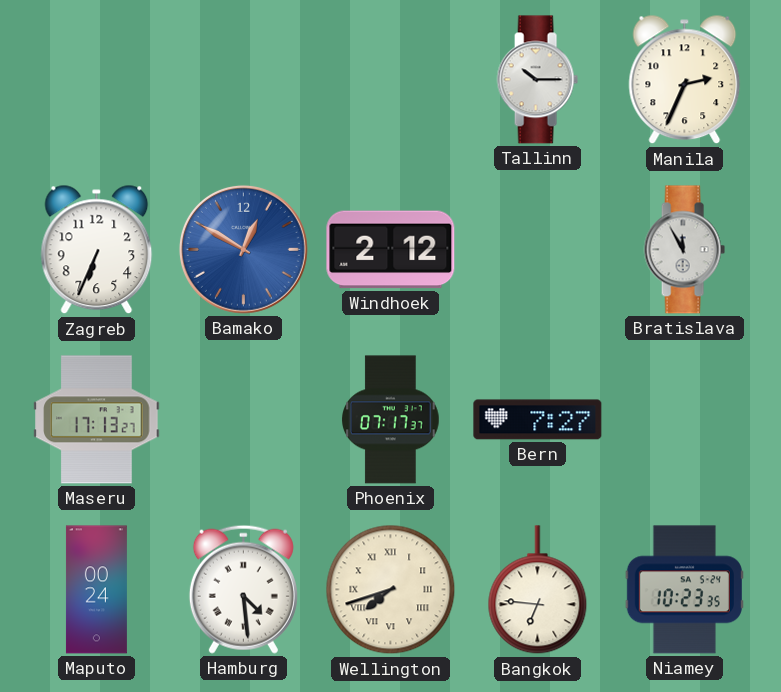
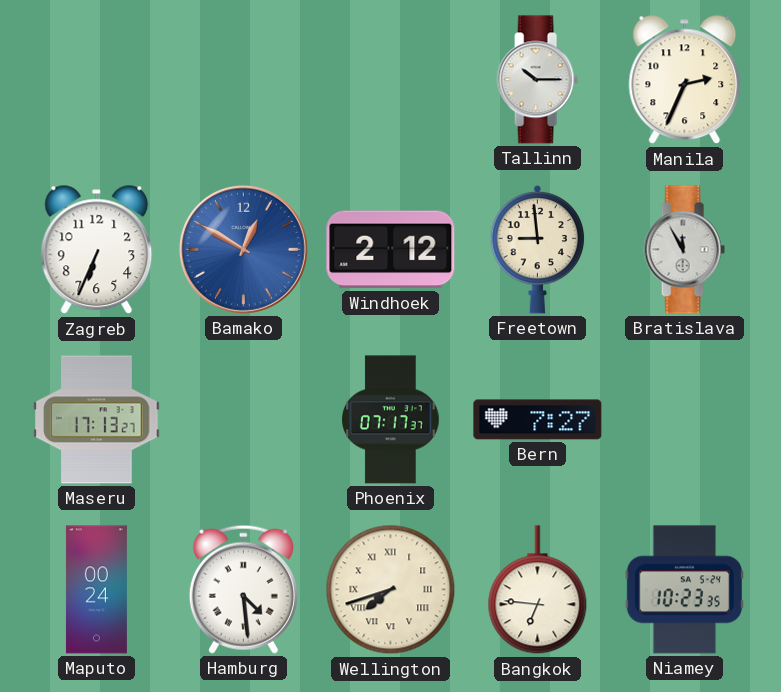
Freetown: none -> 8:59 (538, 249)
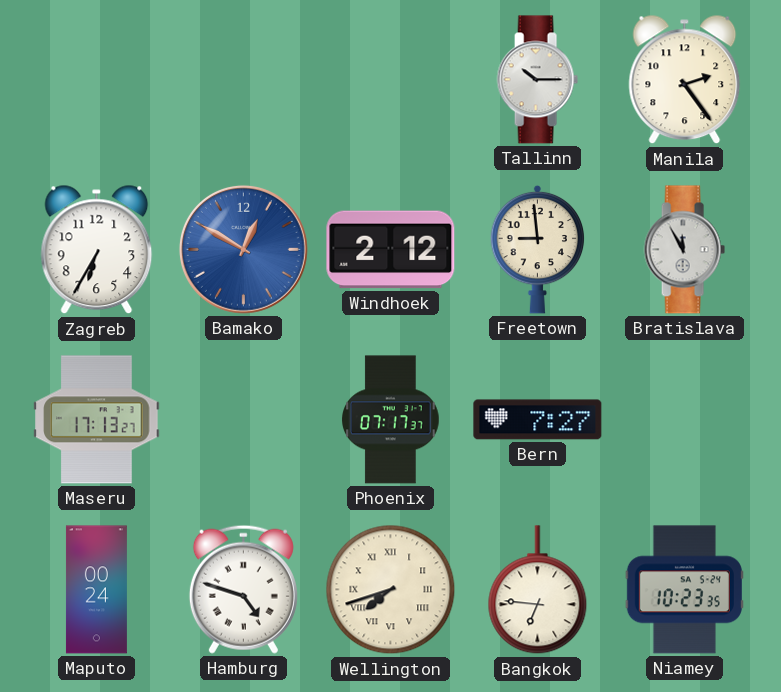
Manila: 2:34 -> 2:24 (685, 80)
Zagreb: 6:34 -> 6:35 (97, 250)
Hamburg: 4:29 -> 4:48 (243, 589)
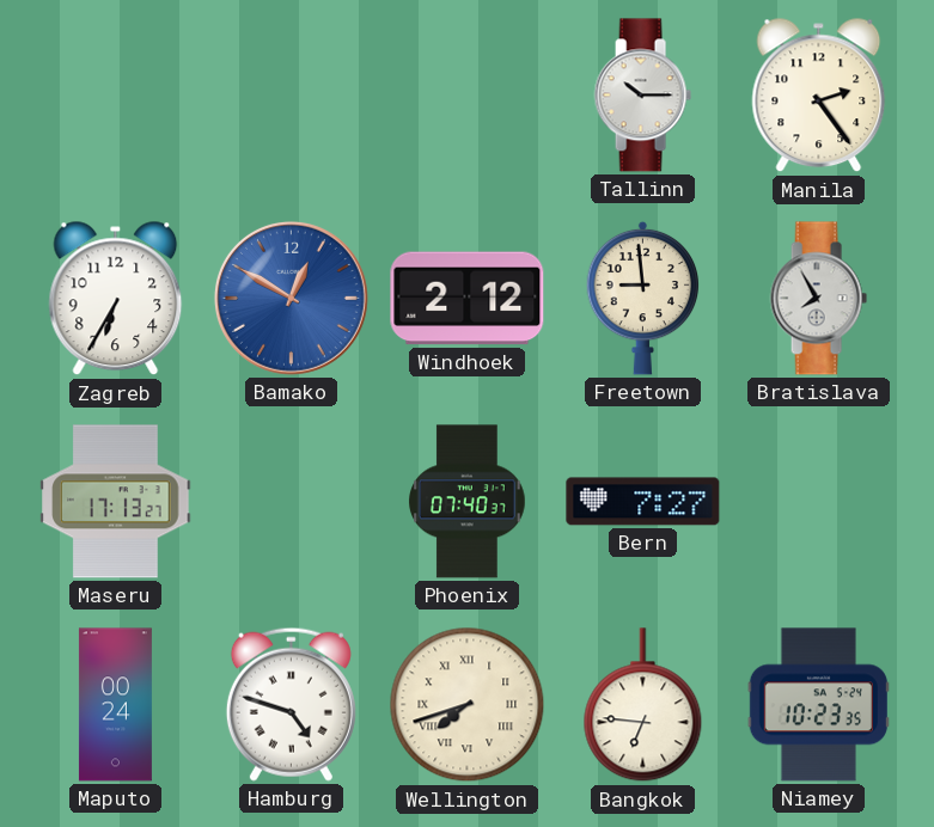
Bratislava: 11:55 -> 7:55 (818, 299)
Phoenix: 07:17 -> 07:40 (468, 502)
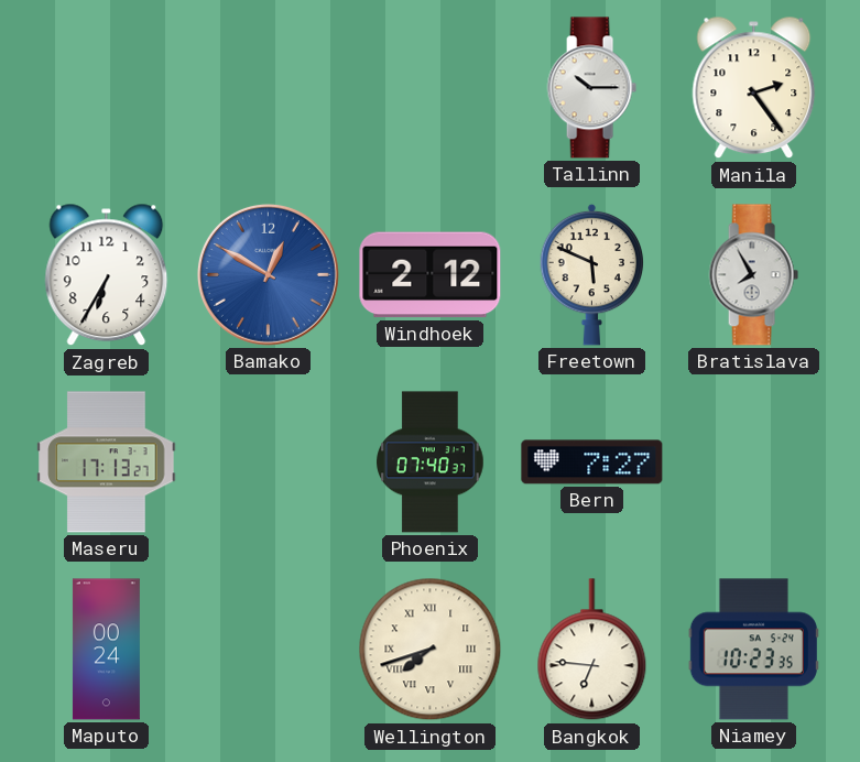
Freetown: 8:59 -> 5:49 (592, 274)
Hamburg: 4:48 -> none (291, 704)
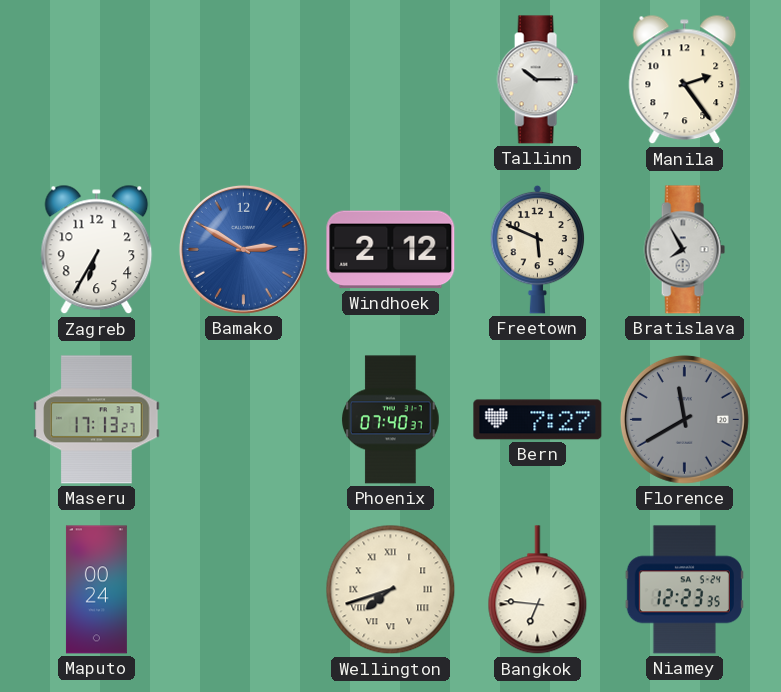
Bamako: 12:50 -> 2:50 (243, 249)
Florence: none -> 11:40 (684, 419)
Niamey: 10:23 -> 12:23 (684, 590)
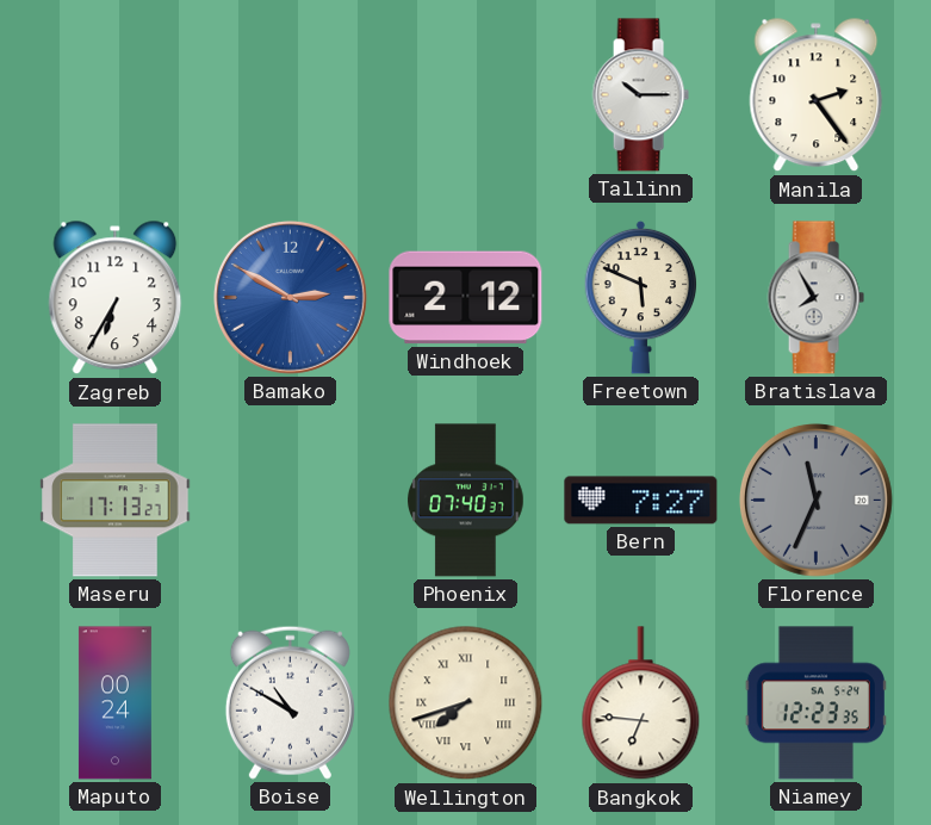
Florence: 11:40 -> 11:34 (815, 500)
Boise: none -> 10:50 (290, 702)
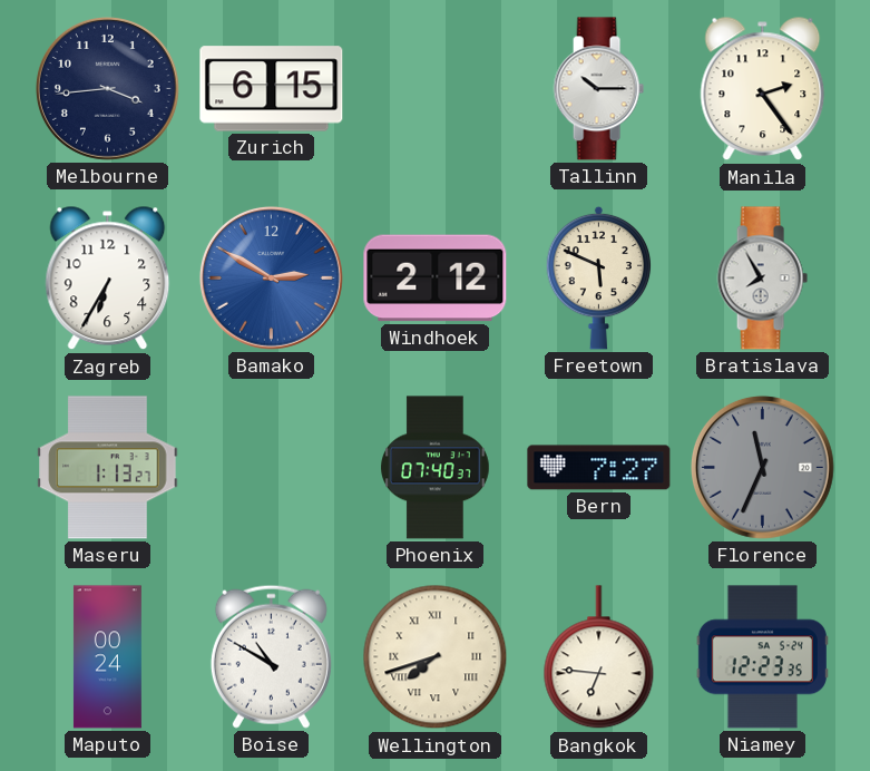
Melbourne: none -> 3:44 (107, 88)
Zurich: none -> 6:15 (272, 89)
Maseru: 17:13 -> 1:13 (108, 468)
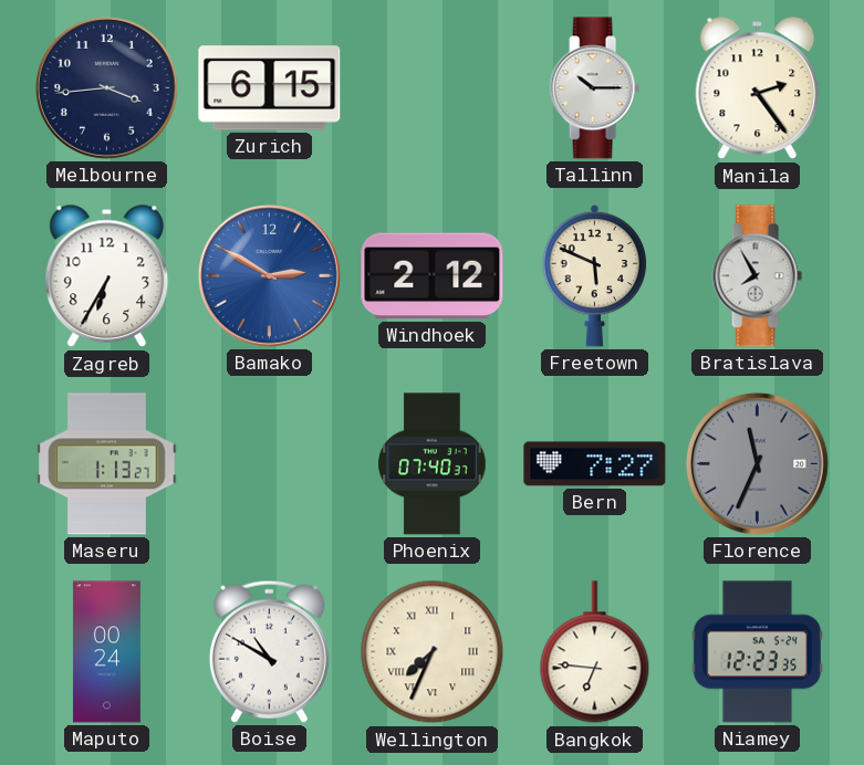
Wellington: 7:42 -> 7:34 (433, 652)
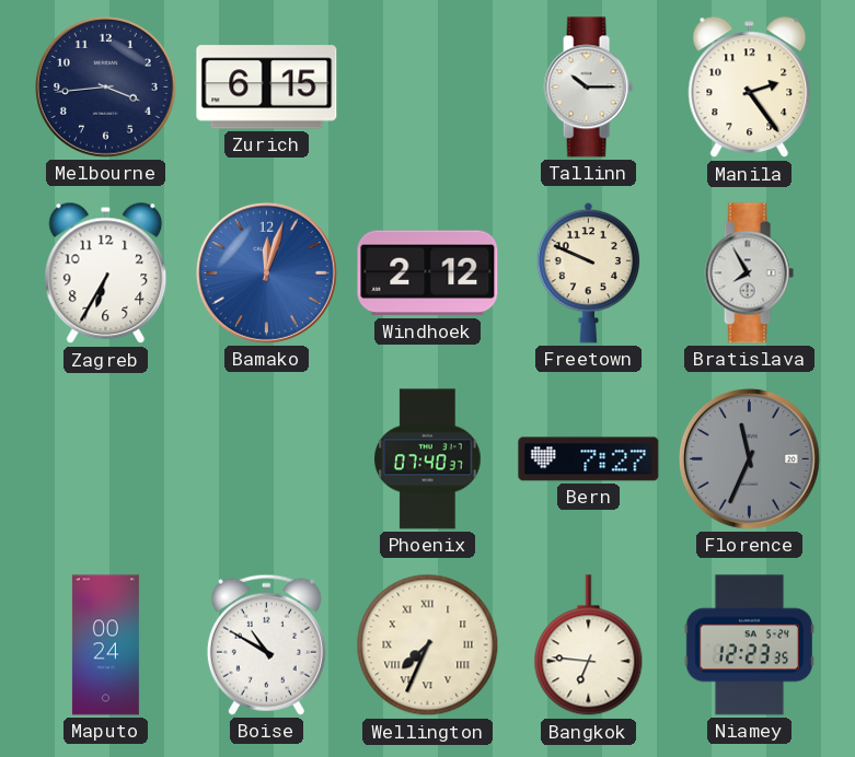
Bamako: 2:50 -> 12:03 (266, 272)
Freetown: 5:49 -> 9:49 (589, 272)
Maseru: 1:13 -> none (107, 464)
